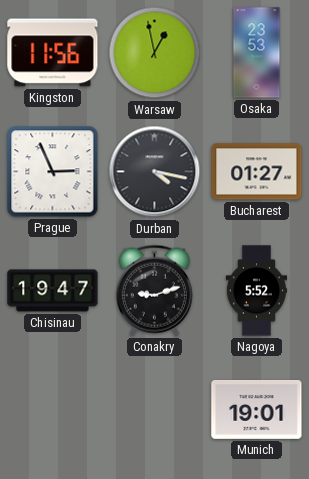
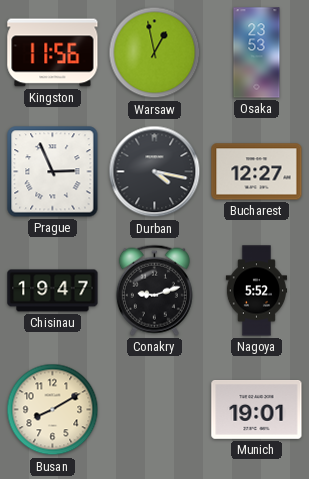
Bucharest: 01:27 -> 12:27 (257, 172)
Busan: none -> 8:10 (53, 410)
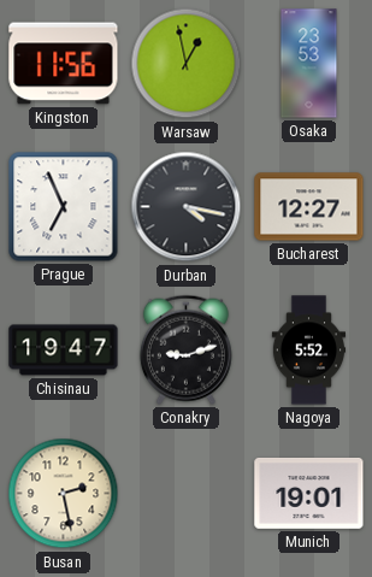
Prague: 2:56 -> 6:56 (64, 207)
Busan: 8:10 -> 2:28 (64, 494)
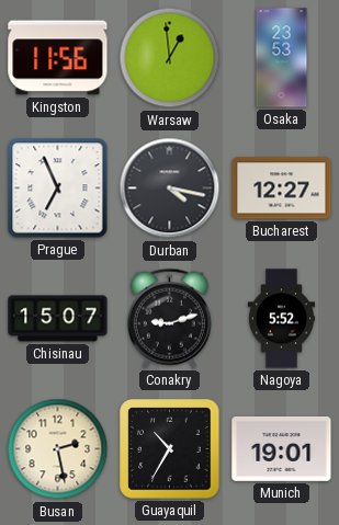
Warsaw: 12:58 -> 12:59 (170, 58)
Chisinau: 19:47 -> 15:07 (58, 319)
Guayaquil: none -> 10:35 (170, 449)
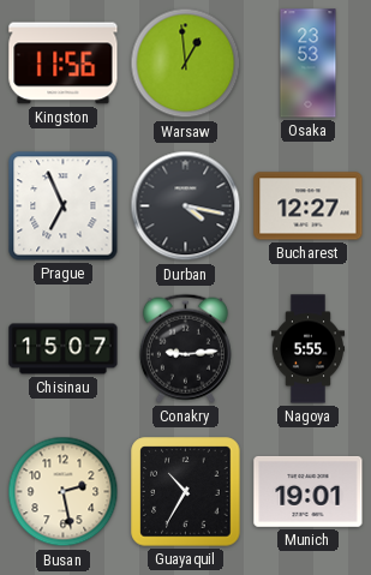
Conakry: 9:12 -> 9:14 (185, 348)
Nagoya: 5:52 -> 5:55 (307, 349)
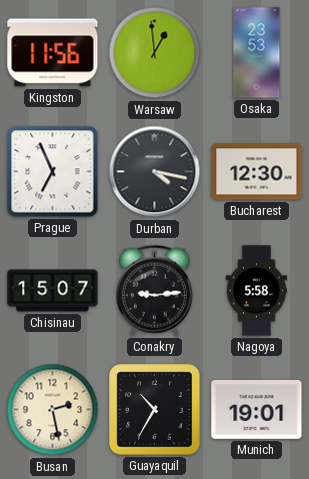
Bucharest: 12:27 -> 12:30 (257, 172)
Nagoya: 5:55 -> 5:58 (256, 291)
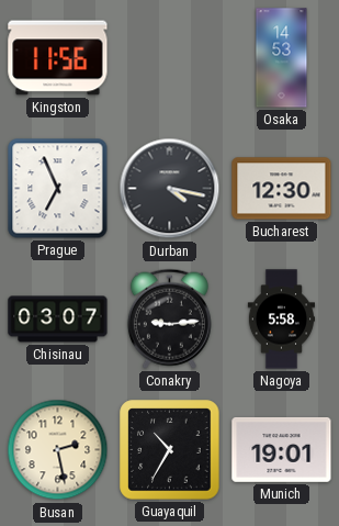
Warsaw: 12:59 -> none (155, 53)
Osaka: 23:53 -> 14:53 (282, 58)
Chisinau: 15:07 -> 03:07 (58, 320)
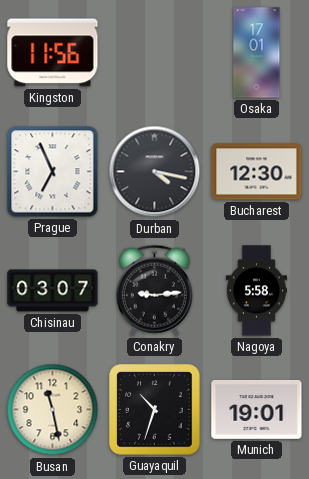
Osaka: 14:53 -> 17:01 (257, 53)
Busan: 2:28 -> 11:28 (53, 410)
Guayaquil: 10:35 -> 10:33 (155, 410)
